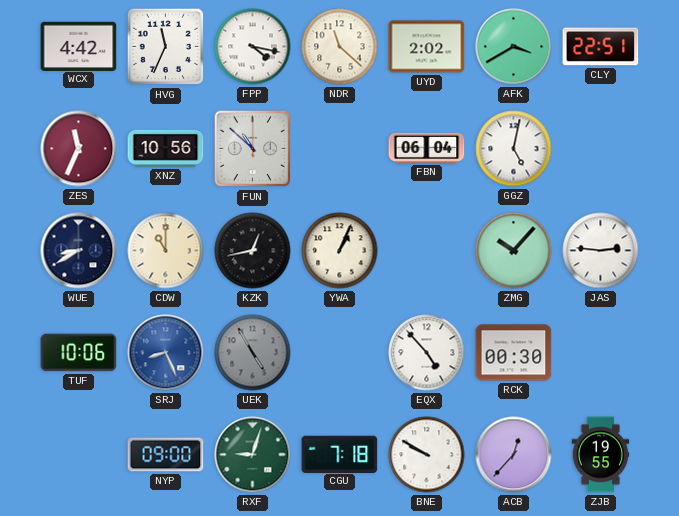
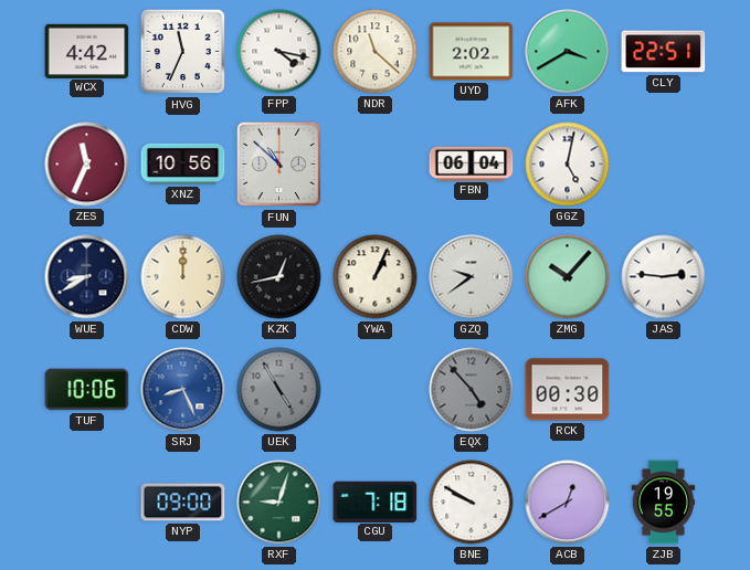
CDW: 11:00 -> 12:00 (183, 277)
GZQ: none -> 9:39 (472, 277)
EQX dial: white -> grey (472, 390)
ACB: 12:37 -> 12:40 (568, 503)
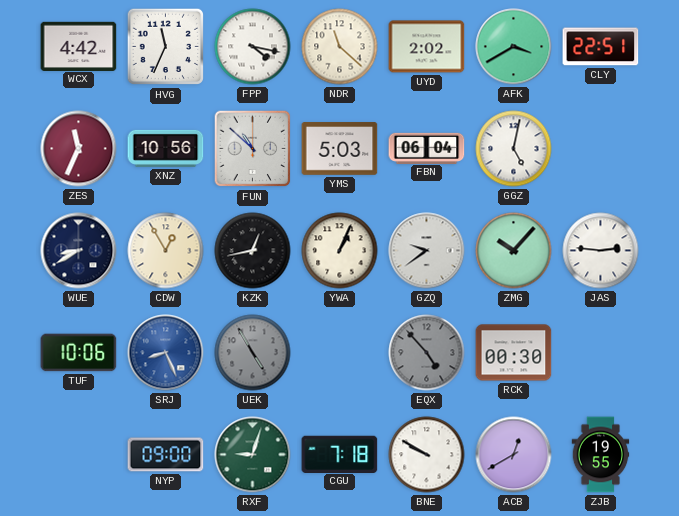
YMS: none -> 5:03 (340, 149)
CDW: 12:00 -> 12:55 (166, 251)
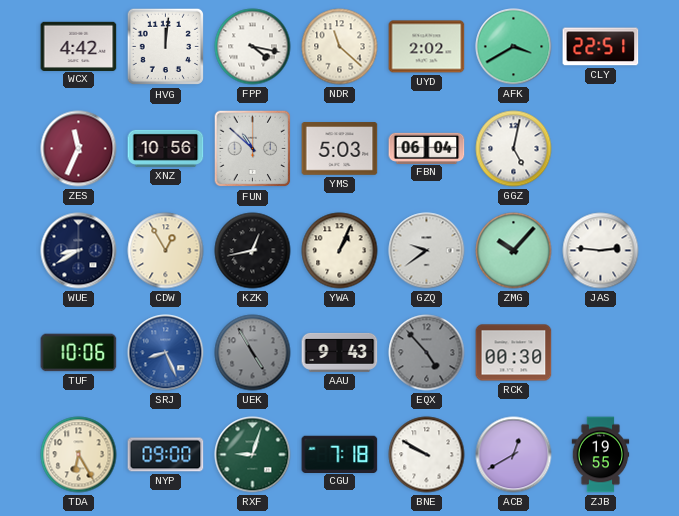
HVG: 11:34 -> 12:01 (166, 47)
AAU: none -> 9:43 (340, 352)
TDA: none -> 6:25 (79, 455)
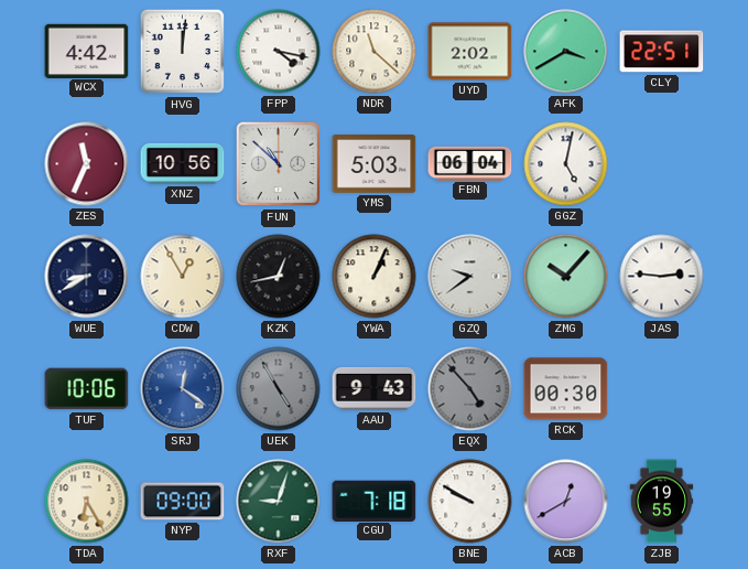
SRJ: 8:26 -> 12:21 (183, 389)
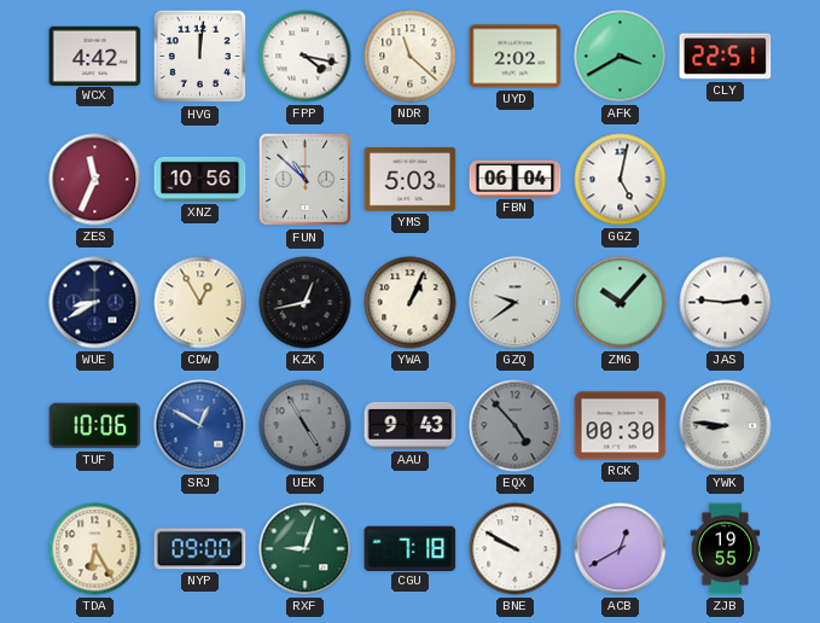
SRJ: 12:21 -> 12:50 (200, 426)
YWK: none -> 8:46 (726, 426)
